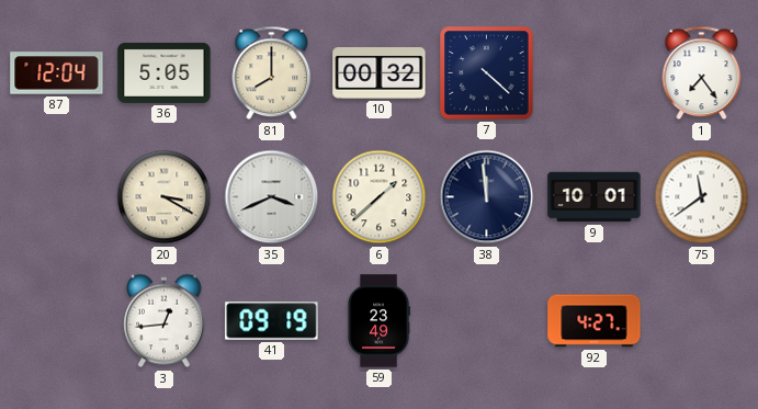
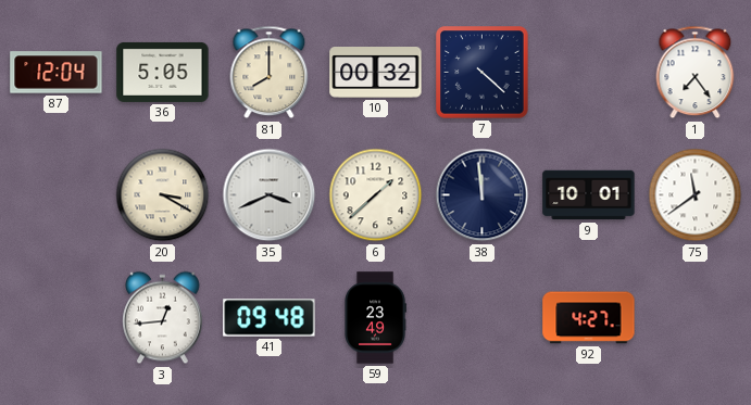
41: 09:19 -> 09:48 (270, 318)
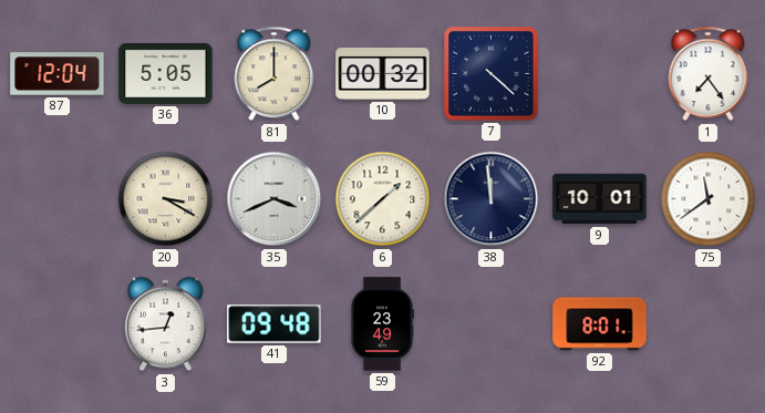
92: 4:27 -> 8:01 (600, 324)
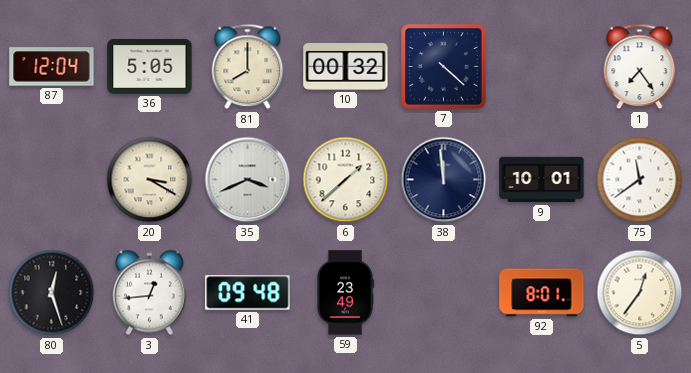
80: none -> 12:27 (52, 293)
5: none -> 12:36 (640, 293)
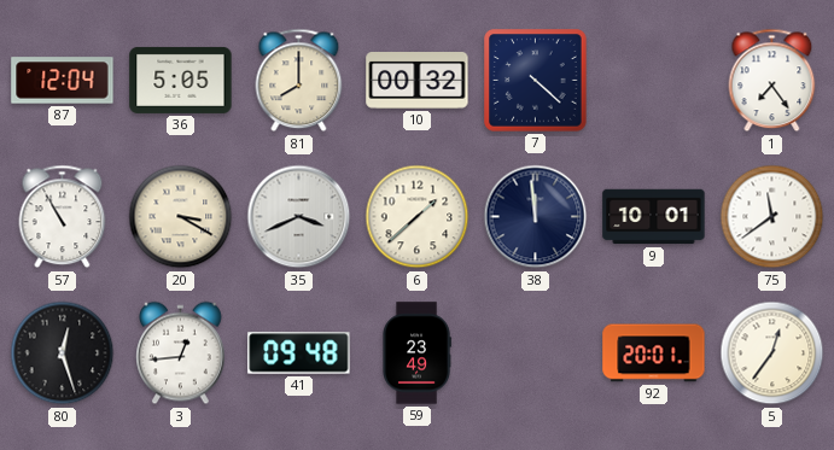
57: none -> 10:55 (63, 217)
92: 8:01 -> 20:01 (654, 353)
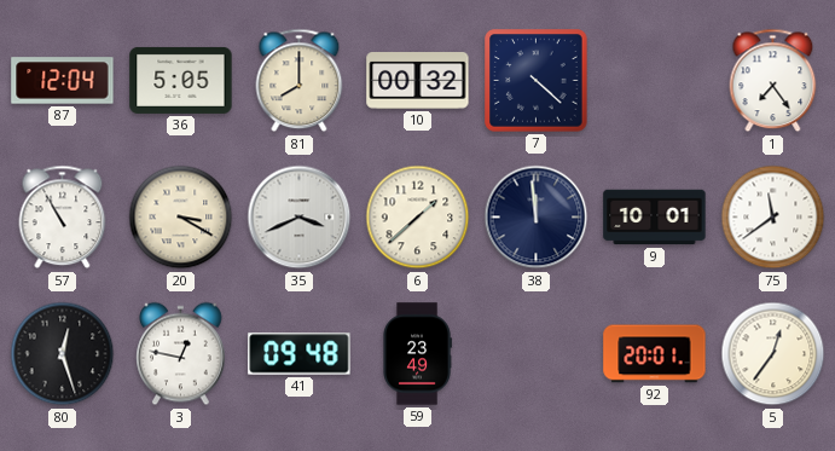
3: 12:44 -> 12:47 (181, 354)
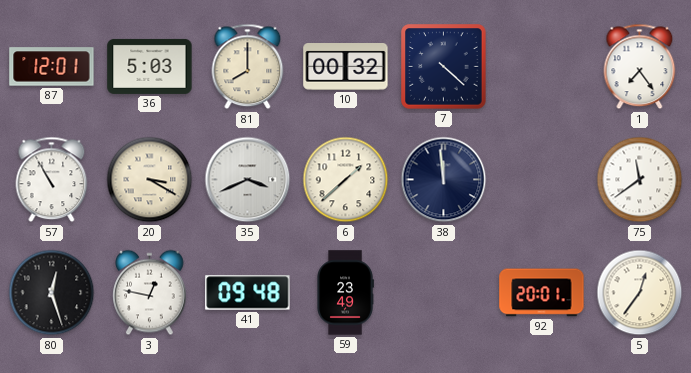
87: 12:04 -> 12:01 (52, 67)
36: 5:05 -> 5:03 (150, 66)
9: 10:01 -> none (655, 218)
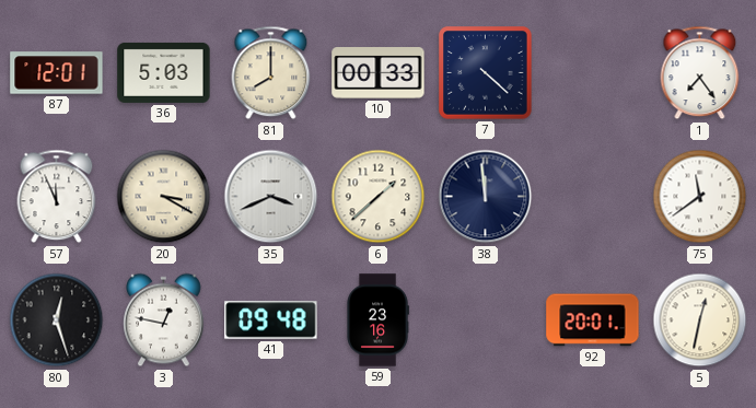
10: 00:32 -> 00:33 (379, 73)
57: 10:55 -> 11:56 (57, 197)
59: 23:49 -> 23:16 (377, 320)
5: 12:36 -> 12:32 (700, 320)
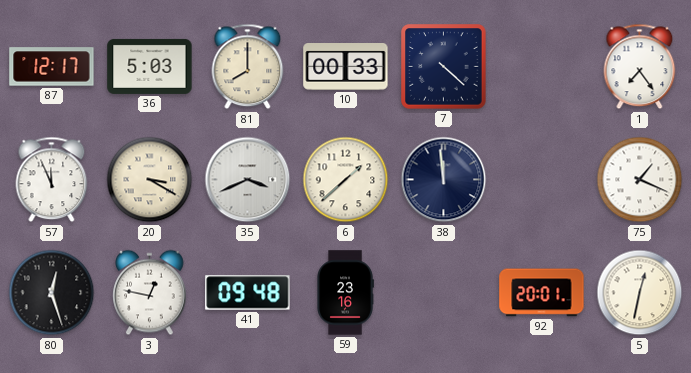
87: 12:01 -> 12:17 (52, 67)
75: 11:39 -> 1:19 (640, 180)
